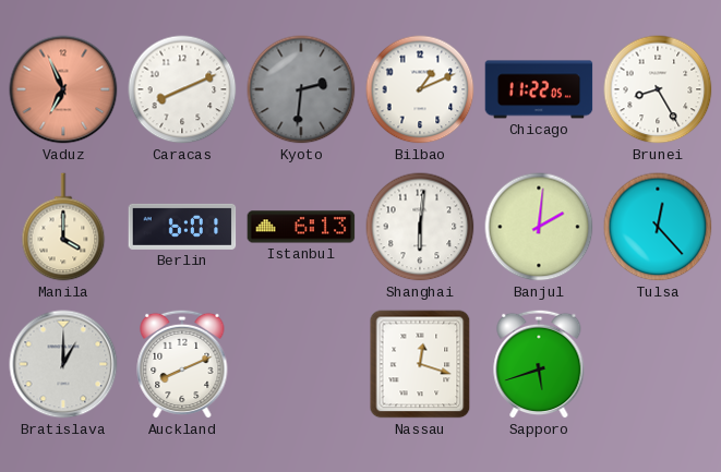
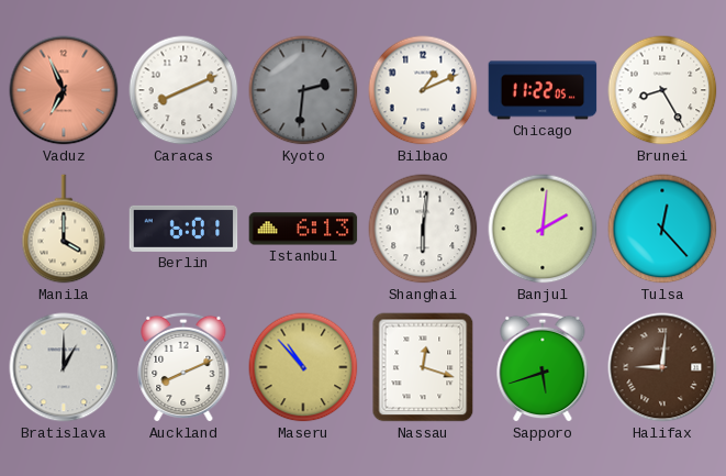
Maseru: none -> 10:53 (303, 367)
Halifax: none -> 9:01 (662, 367)
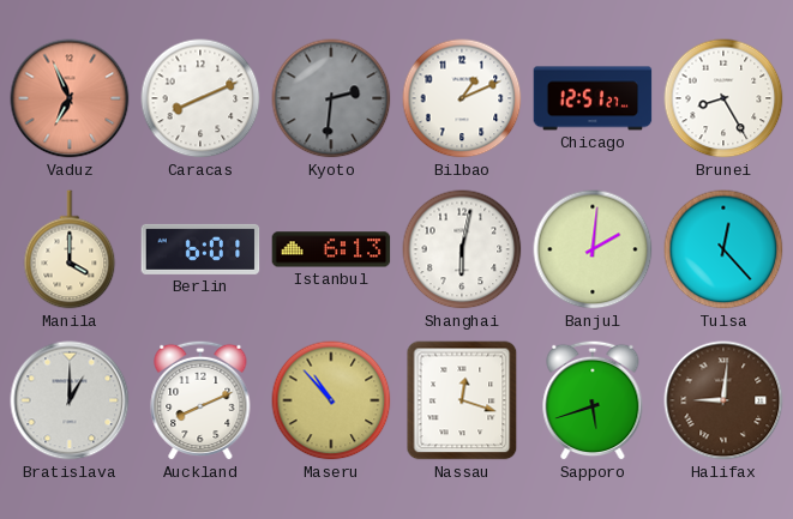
Chicago: 11:22 -> 12:51 (593, 98)
Shanghai: 6:01 -> 6:02 (462, 249)
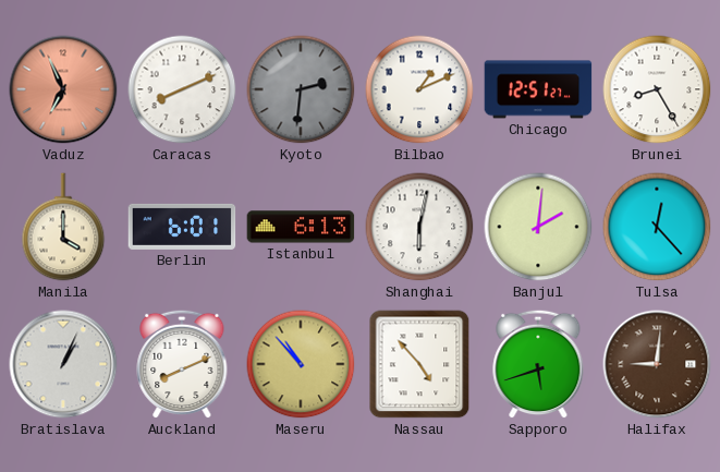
Bratislava: 1:00 -> 1:04 (63, 364)
Nassau: 12:18 -> 4:53 (419, 364)
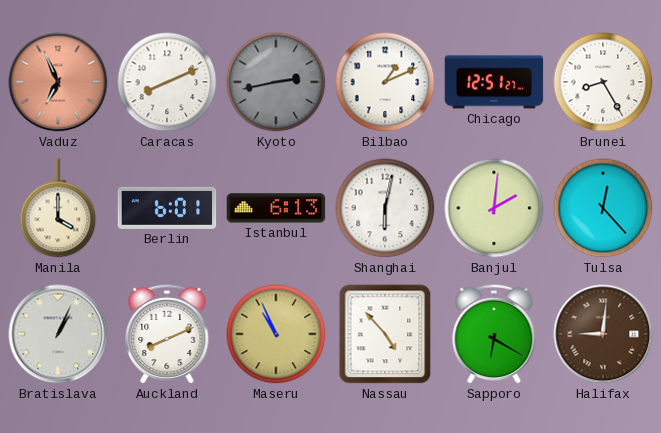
Kyoto: 2:31 -> 2:43 (276, 82)
Maseru: 10:53 -> 10:56 (276, 334)
Sapporo: 5:42 -> 6:20 (494, 334)
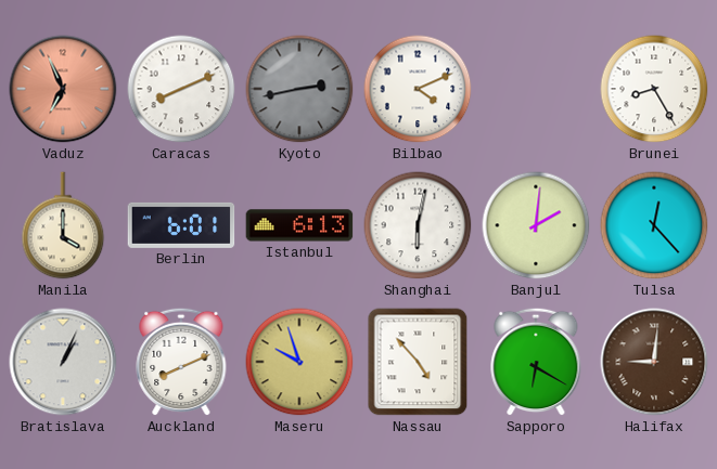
Bilbao: 1:11 -> 4:11 (418, 89)
Chicago: 12:51 -> none (494, 82)
Maseru: 10:56 -> 9:57 (299, 362)
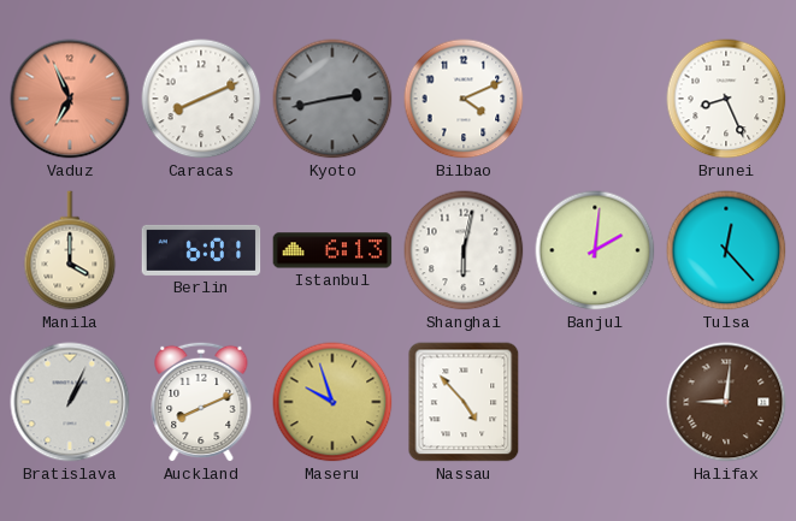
Brunei: 8:25 -> 8:26 (726, 99)
Sapporo: 6:20 -> none (536, 362)
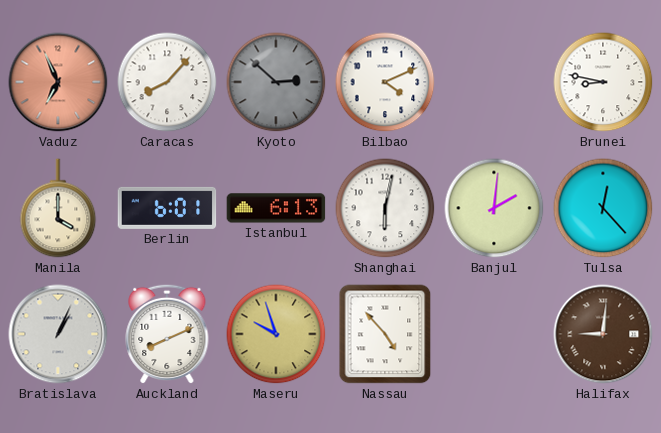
Caracas: 8:11 -> 8:07 (167, 82)
Kyoto: 2:43 -> 2:52 (276, 82)
Brunei: 8:26 -> 8:47 (603, 82)
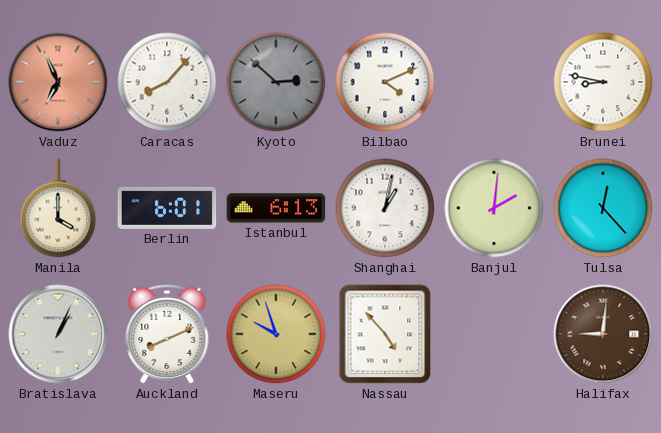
Shanghai: 6:02 -> 1:02 (385, 208)
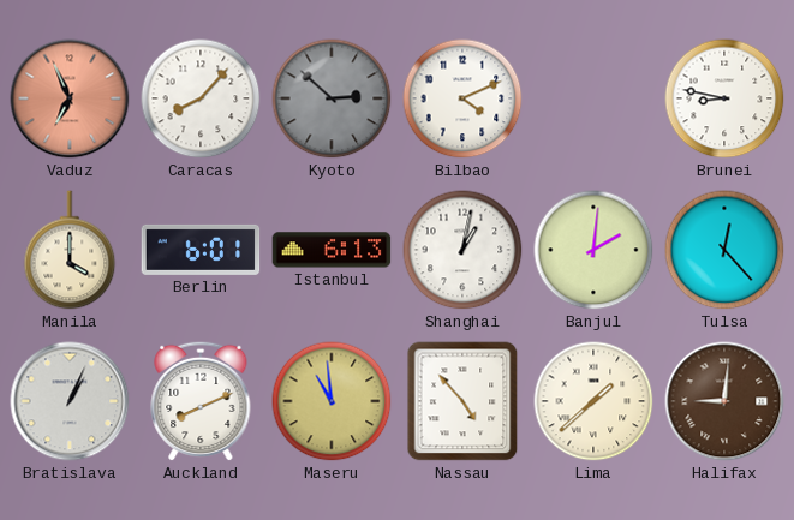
Maseru: 9:57 -> 10:59 (332, 401)
Lima: none -> 1:38 (593, 401)
